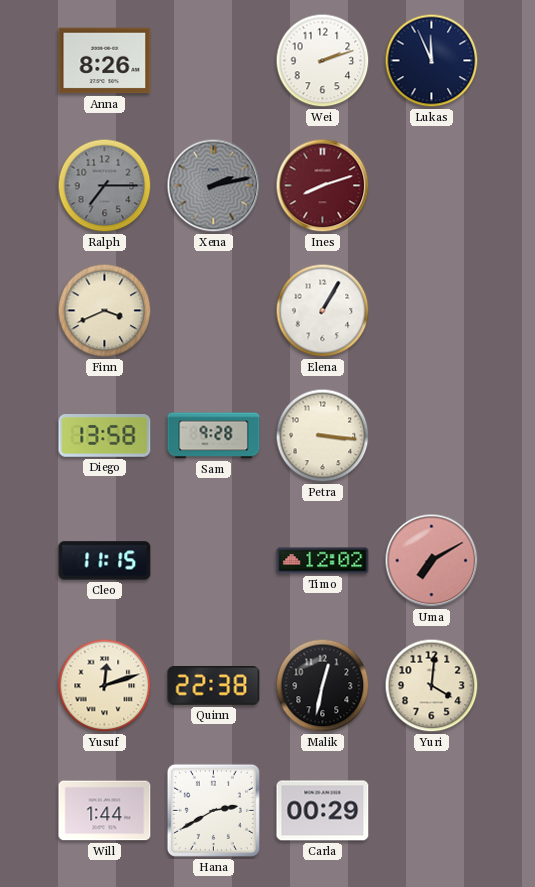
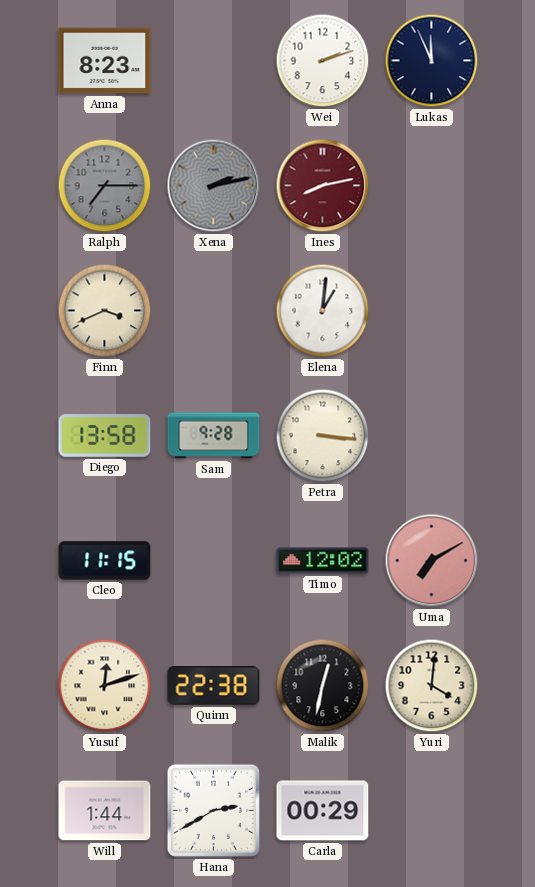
Anna: 8:26 -> 8:23 (105, 61)
Ines: 8:12 -> 8:13 (323, 186)
Elena: 1:05 -> 1:01 (323, 311)
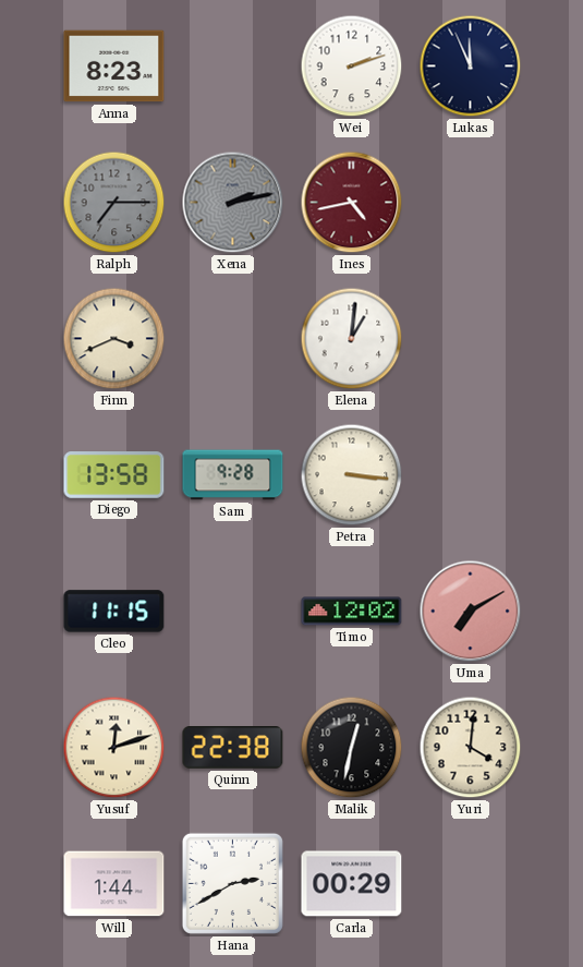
Ines: 8:13 -> 4:43 (352, 203)
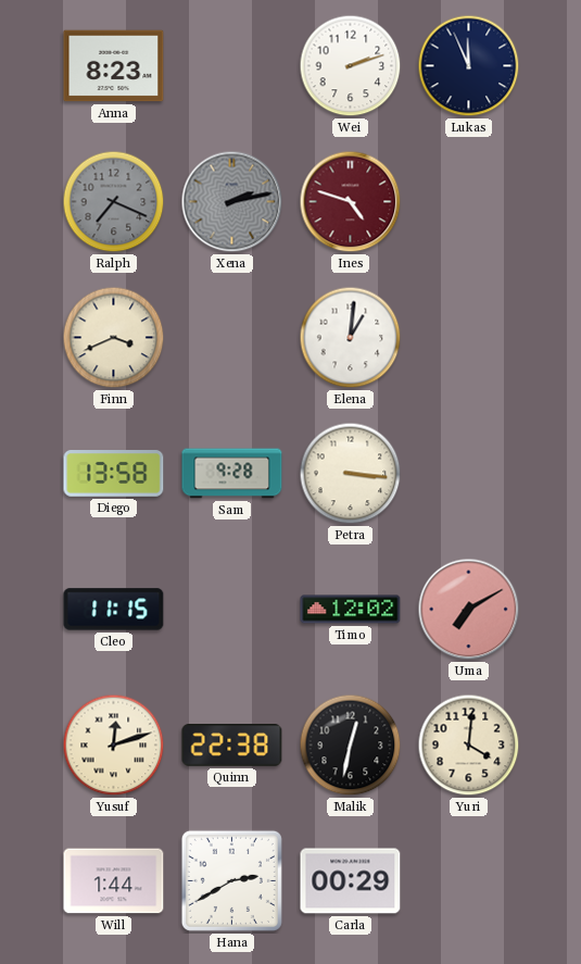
Ralph: 7:15 -> 7:19 (114, 202)
Ines: 4:43 -> 4:48 (351, 202)
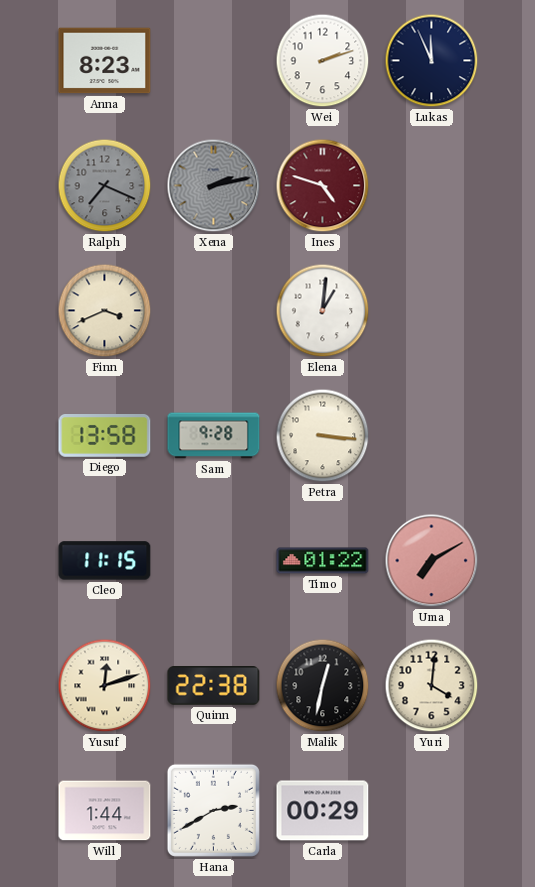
Timo: 12:02 -> 01:22 (323, 561)
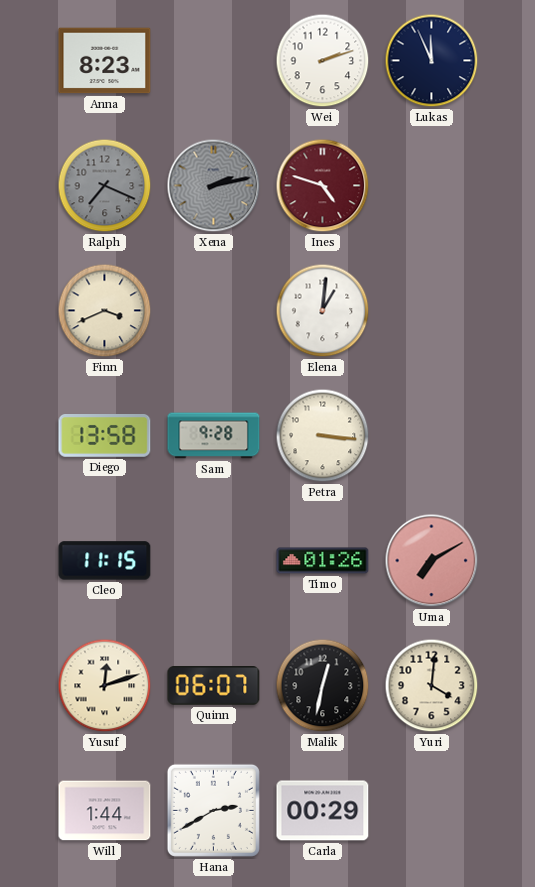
Timo: 01:22 -> 01:26 (323, 561)
Quinn: 22:38 -> 06:07 (214, 686)
